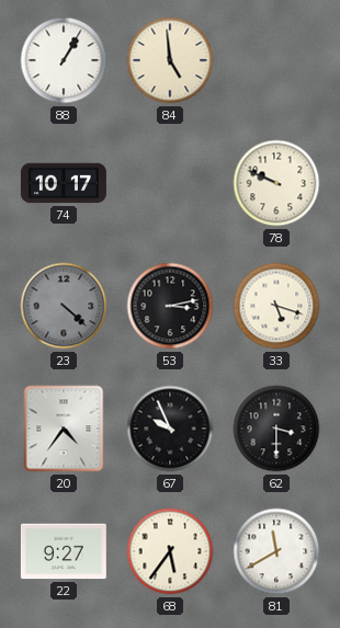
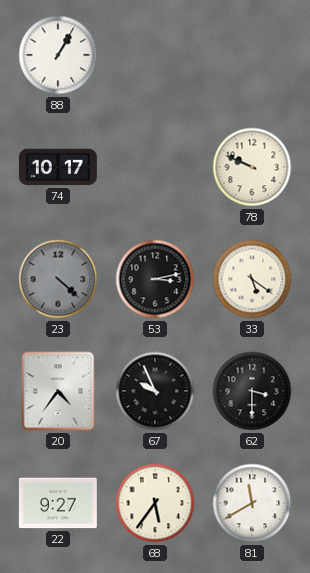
84: 4:59 -> none (170, 60)
33: 5:18 -> 5:21 (252, 279)
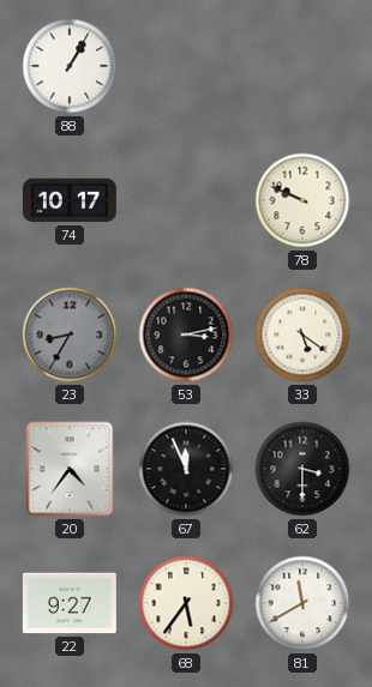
23: 4:22 -> 8:35 (70, 335)
67: 9:56 -> 11:56 (186, 469)
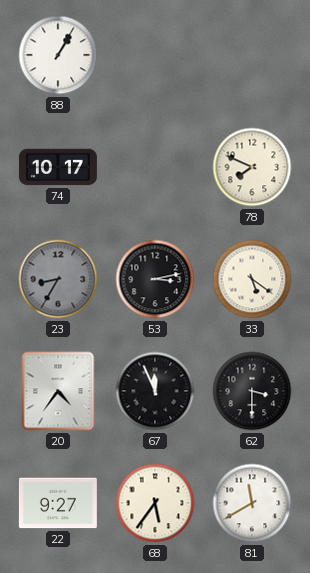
78: 9:49 -> 7:49 (252, 167)
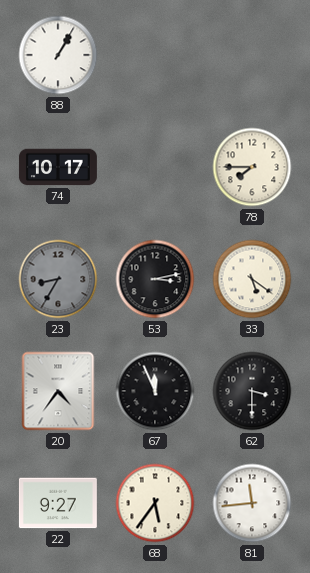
78: 7:49 -> 7:45 (252, 167)
81: 11:40 -> 11:44 (252, 503)
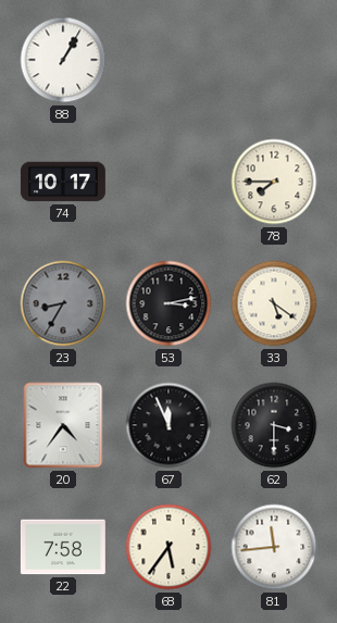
22: 9:27 -> 7:58 (63, 547)
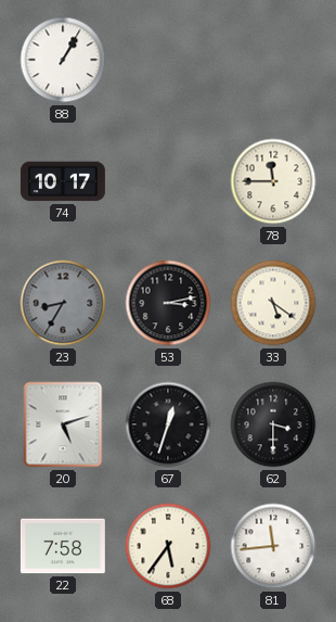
78: 7:45 -> 11:45 (273, 181)
20: 4:36 -> 5:12 (63, 424)
67: 11:56 -> 12:33 (168, 424)
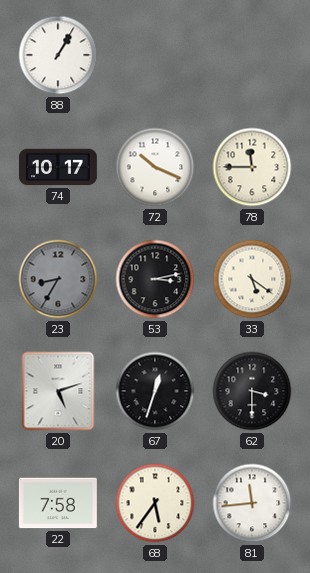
72: none -> 10:19 (155, 167)
